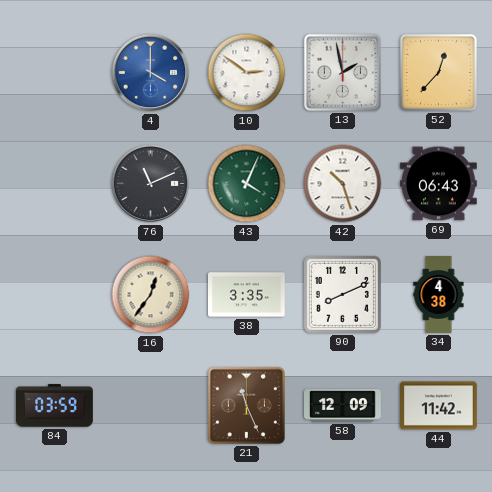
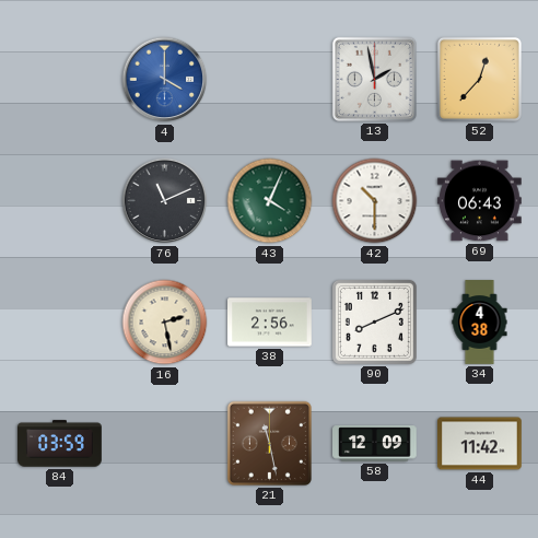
10: 2:51 -> none (247, 73)
42: 10:27 -> 10:30 (375, 201)
16: 12:36 -> 2:28 (165, 323)
38: 3:35 -> 2:56 (270, 323)
21: 11:26 -> 11:28 (269, 443)
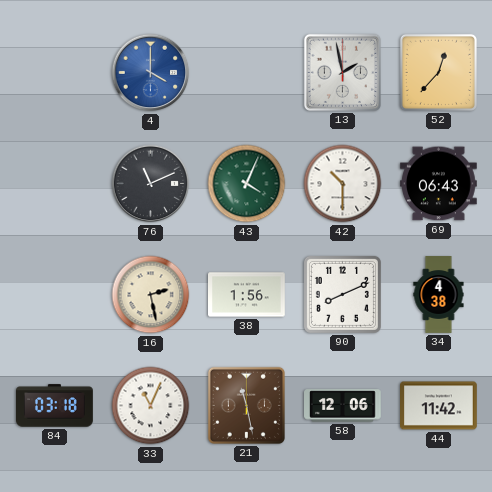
38: 2:56 -> 1:56 (247, 295)
84: 03:59 -> 03:18 (55, 406)
33: none -> 11:04 (151, 406)
58: 12:09 -> 12:06 (343, 406)
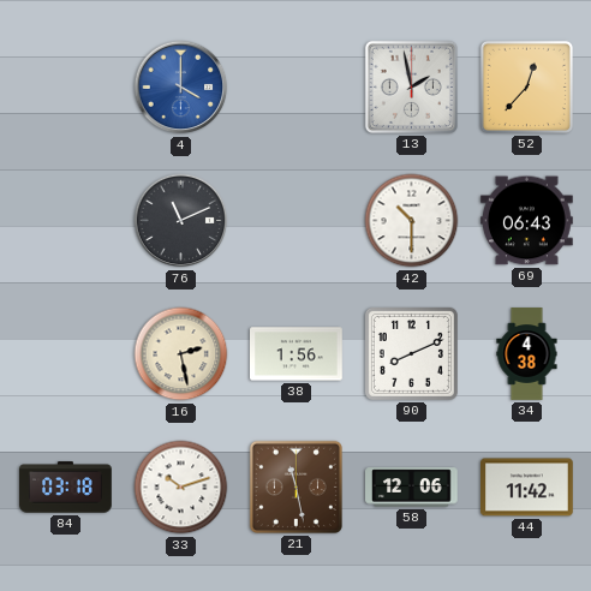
43: 4:04 -> none (247, 184)
33: 11:04 -> 10:12 (181, 488)
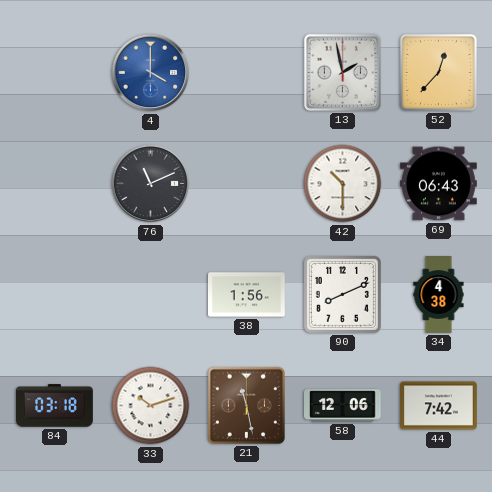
16: 2:28 -> none (181, 354)
44: 11:42 -> 7:42 (439, 406)
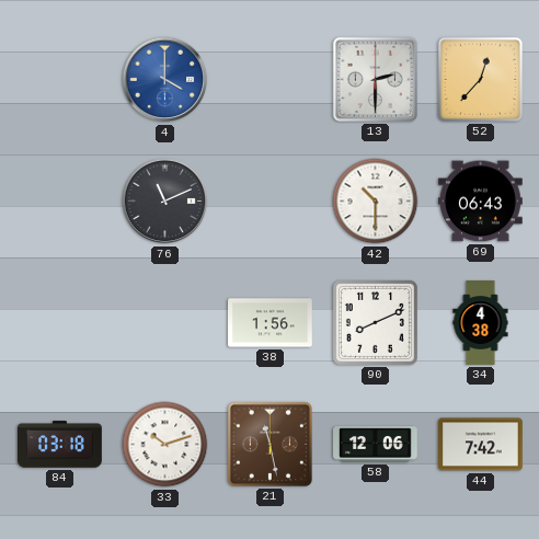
13: 1:58 -> 2:30 (375, 79)
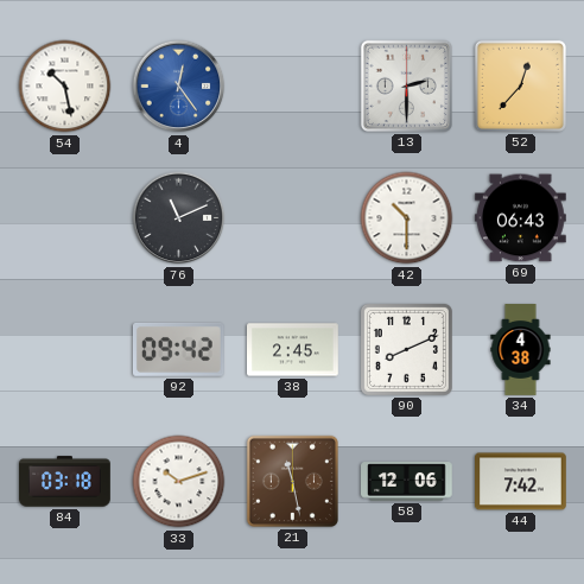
54: none -> 10:28 (65, 87)
4: 4:00 -> 12:24 (179, 87)
92: none -> 09:42 (178, 350)
38: 1:56 -> 2:45 (293, 350)
